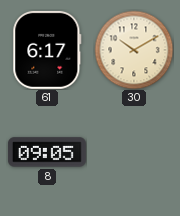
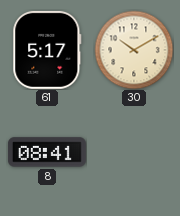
61: 6:17 -> 5:17 (47, 50)
8: 09:05 -> 08:41 (47, 152)
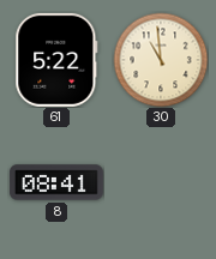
61: 5:17 -> 5:22 (56, 60)
30: 10:10 -> 10:59 (161, 60)
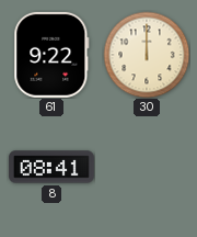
61: 5:22 -> 9:22 (51, 55)
30: 10:59 -> 12:00 (147, 55)
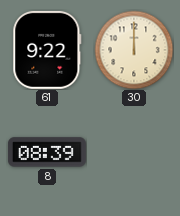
8: 08:41 -> 08:39 (47, 152)
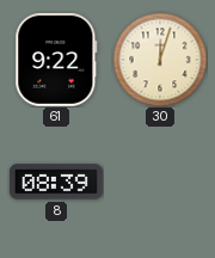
30: 12:00 -> 12:03 (160, 60)
